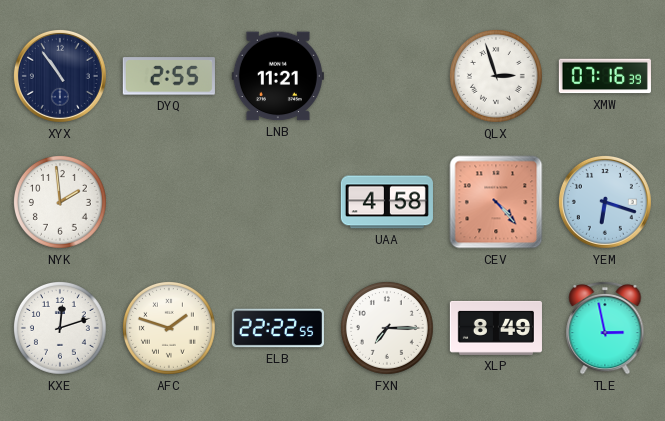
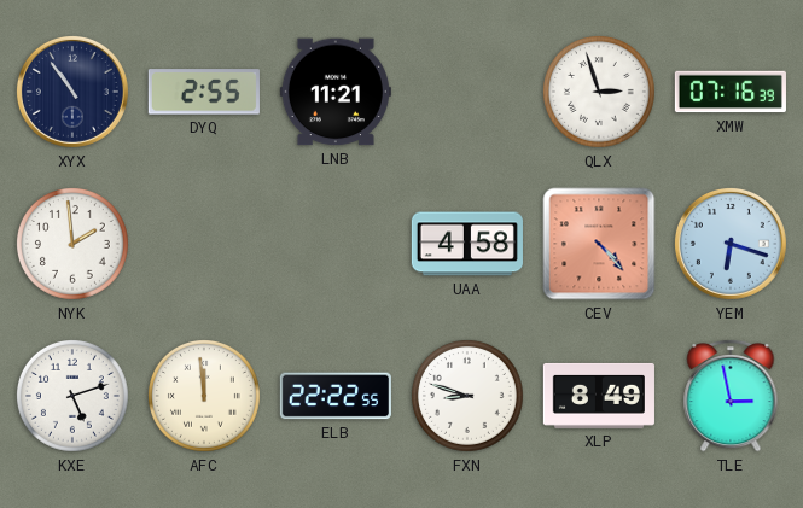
KXE: 12:12 -> 5:12 (72, 396)
AFC: 1:48 -> 11:59 (204, 396)
FXN: 7:15 -> 8:48 (467, 396)
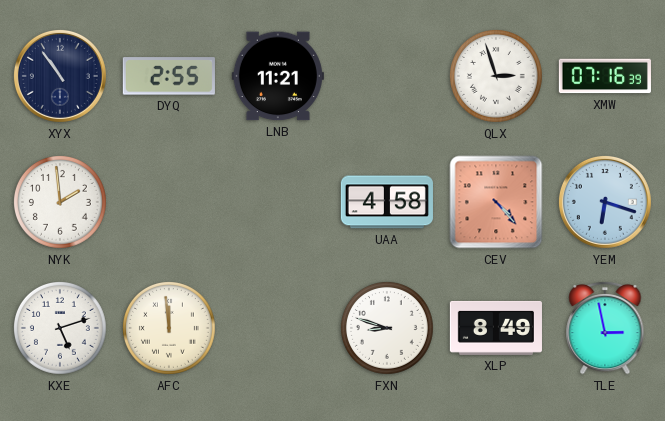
ELB: 22:22 -> none (336, 396)
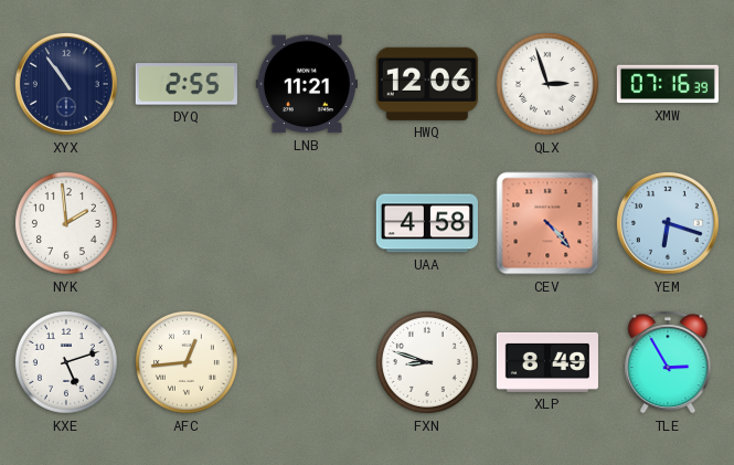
HWQ: none -> 12:06 (427, 84)
AFC: 11:59 -> 12:44 (187, 362)
TLE: 2:58 -> 2:55 (668, 362)
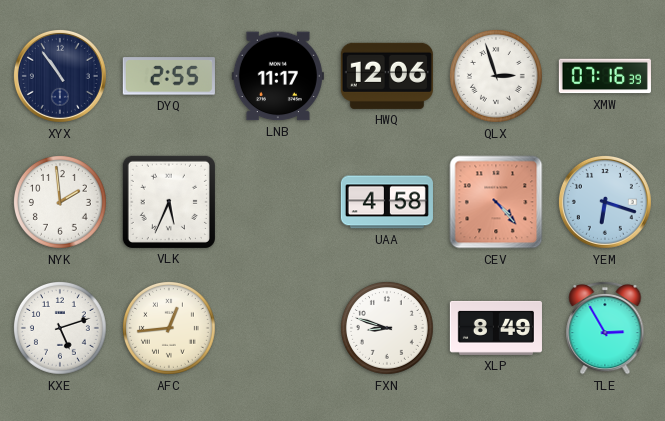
LNB: 11:21 -> 11:17 (278, 76)
VLK: none -> 5:34 (169, 202)
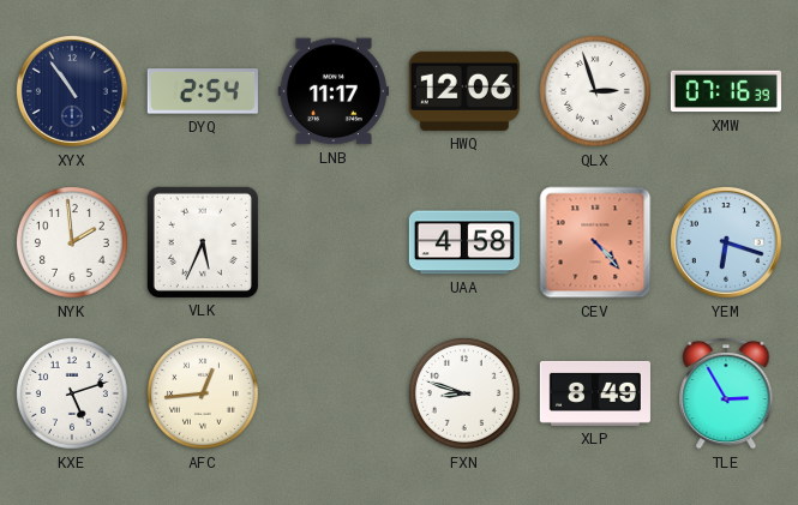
DYQ: 2:55 -> 2:54 (203, 91)
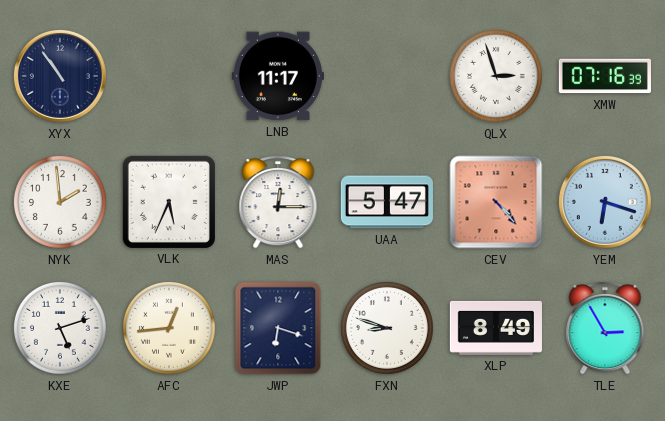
DYQ: 2:54 -> none (203, 91)
HWQ: 12:06 -> none (464, 91)
MAS: none -> 12:15 (278, 202)
UAA: 4:58 -> 5:47 (387, 202)
JWP: none -> 6:18 (278, 328)
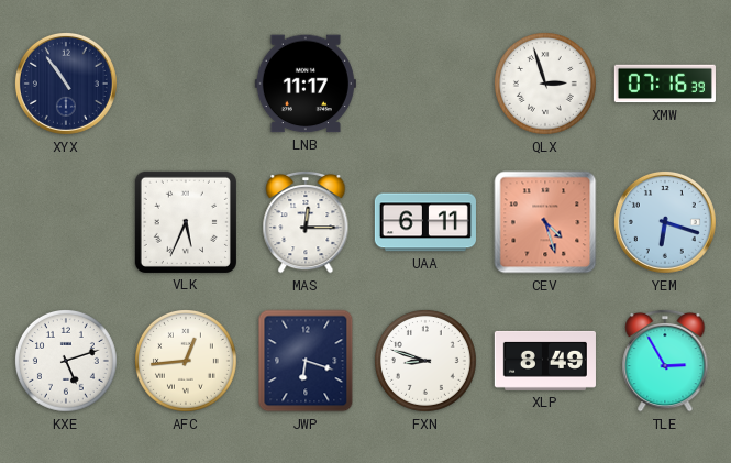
NYK: 1:59 -> none (60, 202)
UAA: 5:47 -> 6:11 (425, 222)
CEV: 4:23 -> 4:27 (545, 222)
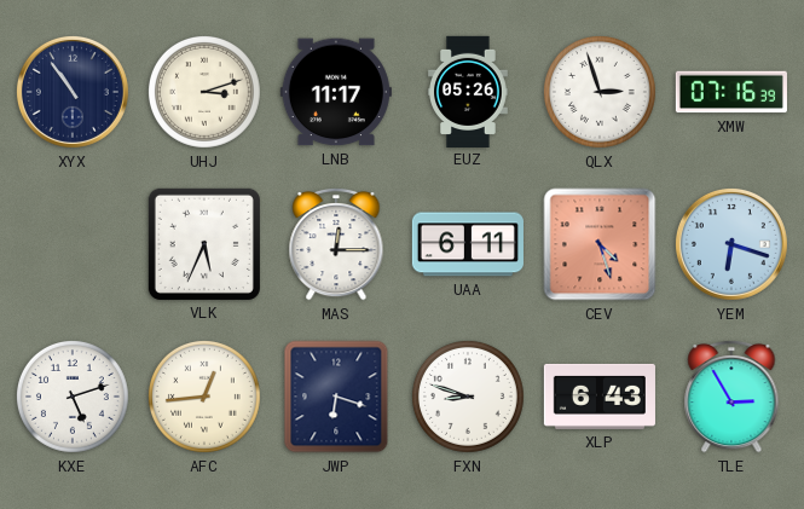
UHJ: none -> 3:12 (204, 92)
EUZ: none -> 05:26 (469, 91)
XLP: 8:49 -> 6:43 (600, 397)
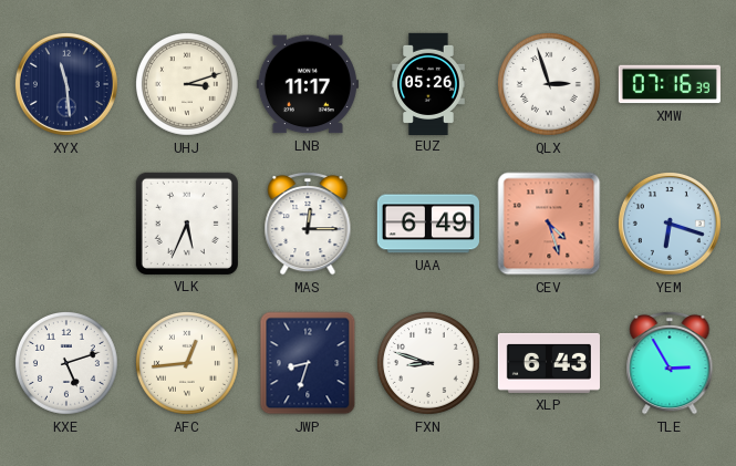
XYX: 10:54 -> 11:29 (66, 84)
UAA: 6:11 -> 6:49 (428, 224)
JWP: 6:18 -> 8:33 (308, 363)
